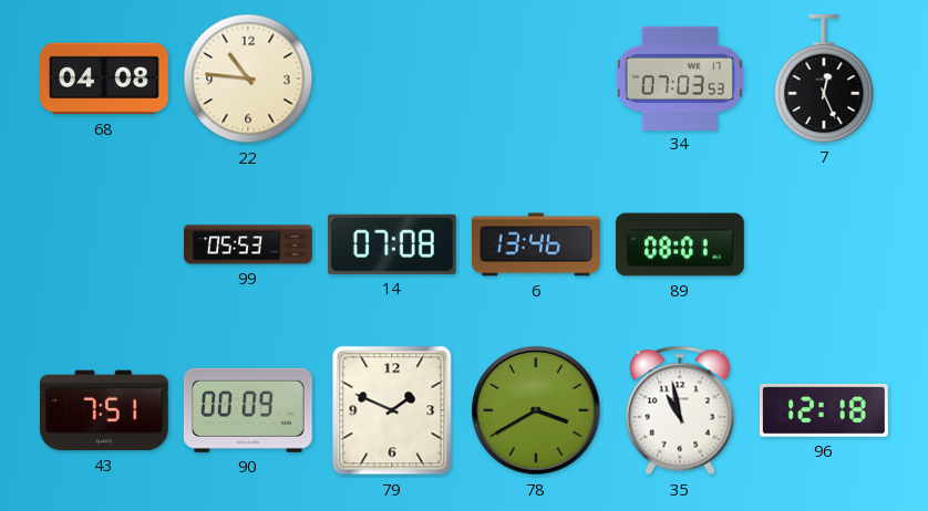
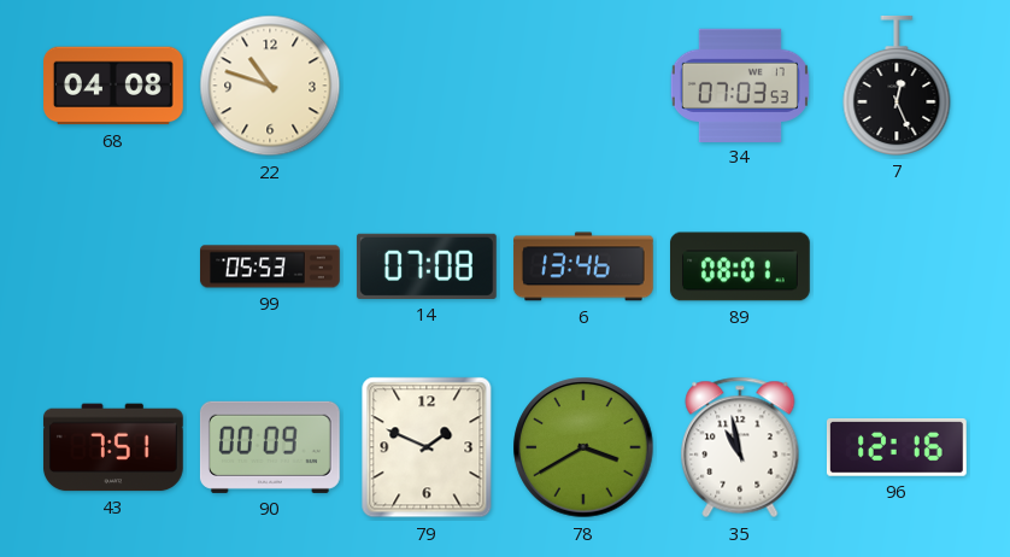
22: 10:46 -> 10:48 (270, 86)
96: 12:18 -> 12:16 (897, 447)
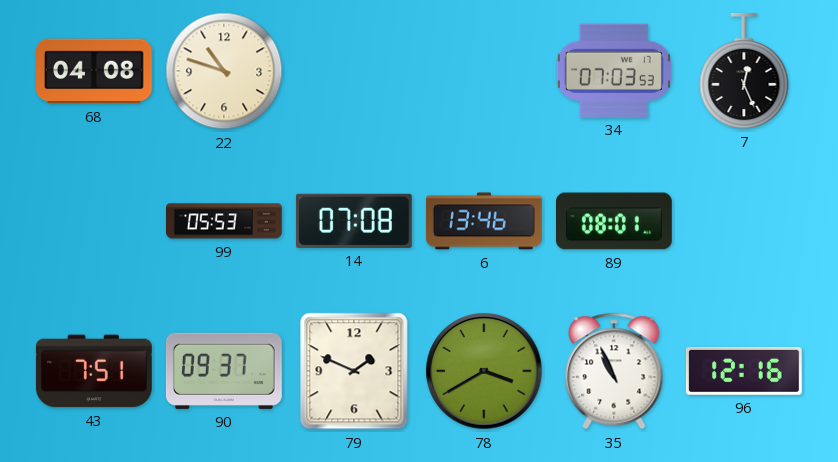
90: 00:09 -> 09:37 (224, 371)
35: 10:58 -> 10:56 (614, 371)
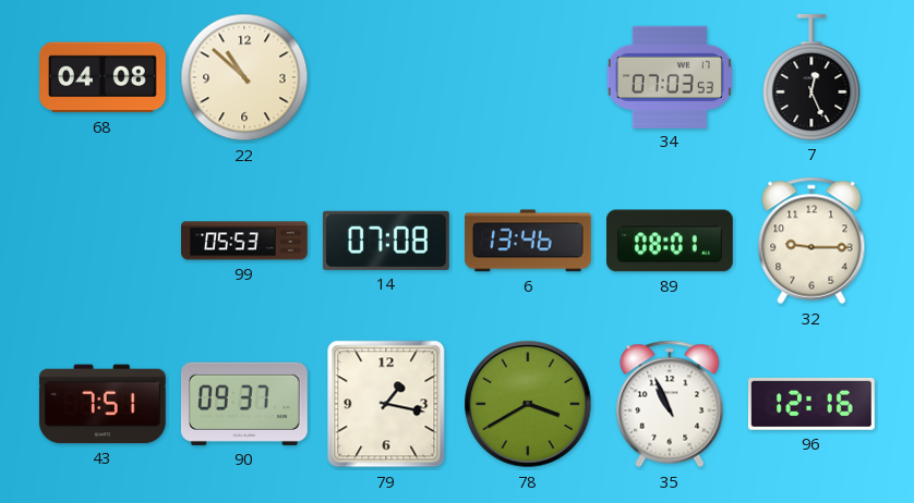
22: 10:48 -> 10:52 (244, 77)
32: none -> 9:15 (811, 241)
79: 1:49 -> 1:17 (386, 404)
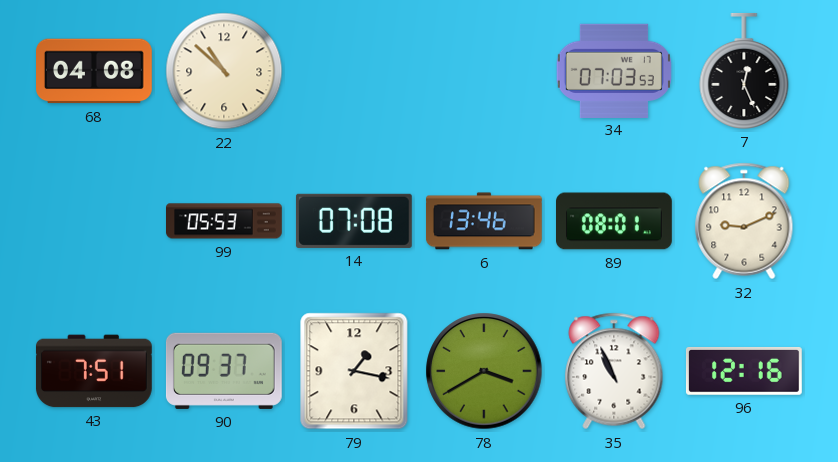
32: 9:15 -> 9:11 (744, 221)
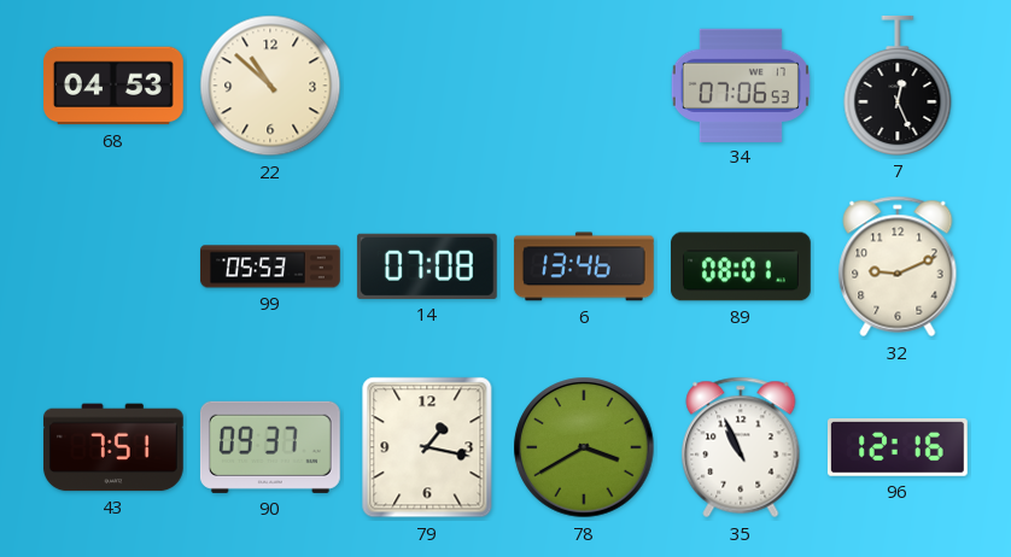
68: 04:08 -> 04:53 (115, 86)
34: 07:03 -> 07:06 (741, 84)
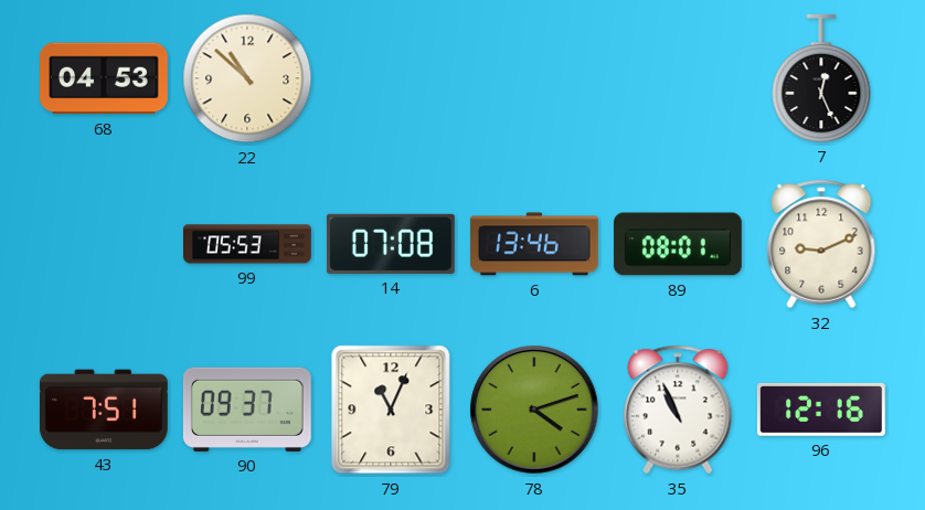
34: 07:06 -> none (741, 84)
79: 1:17 -> 11:04 (391, 410)
78: 3:40 -> 4:12 (534, 410)
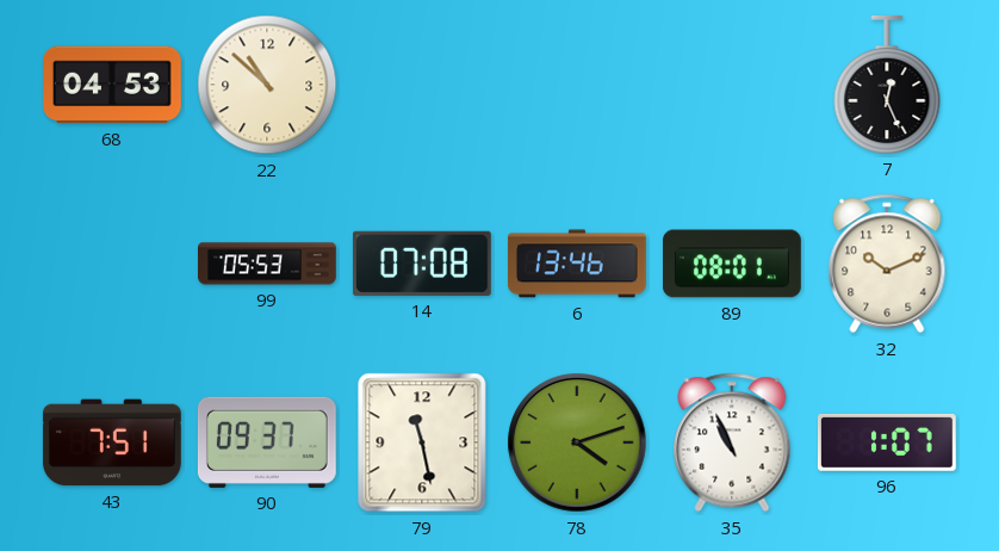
32: 9:11 -> 10:11 (887, 264)
79: 11:04 -> 11:28 (422, 442)
96: 12:16 -> 1:07 (887, 442)
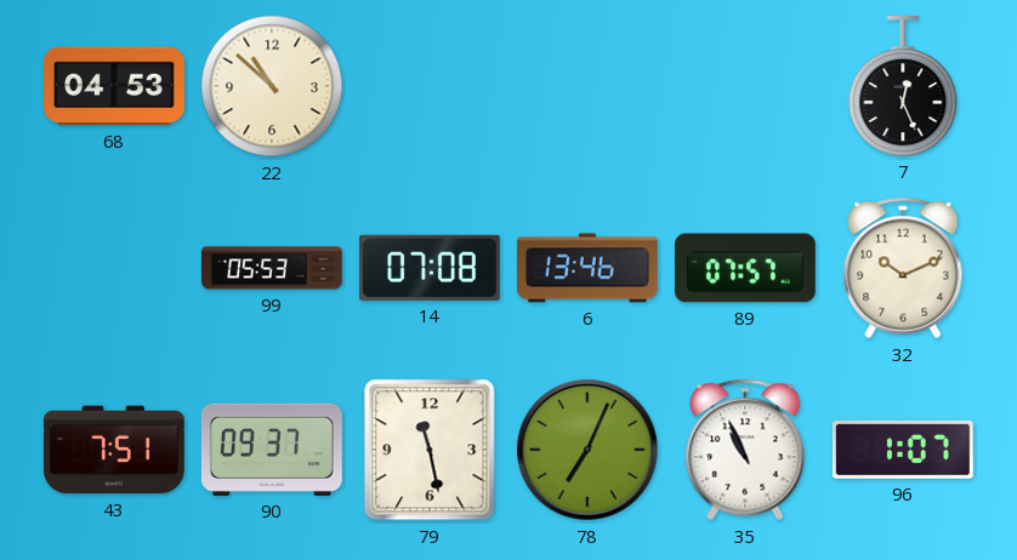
89: 08:01 -> 07:57 (746, 268)
78: 4:12 -> 7:04 (587, 450)
